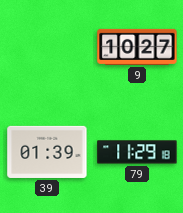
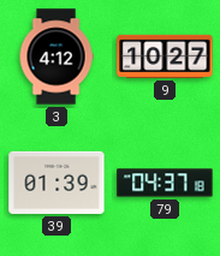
3: none -> 4:12 (57, 56)
79: 11:29 -> 04:37 (165, 183)
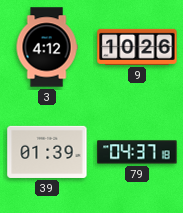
9: 10:27 -> 10:26 (137, 47)
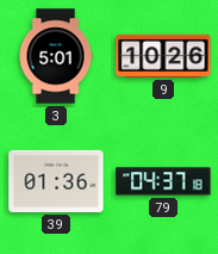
3: 4:12 -> 5:01 (56, 56)
39: 01:39 -> 01:36 (56, 181)
